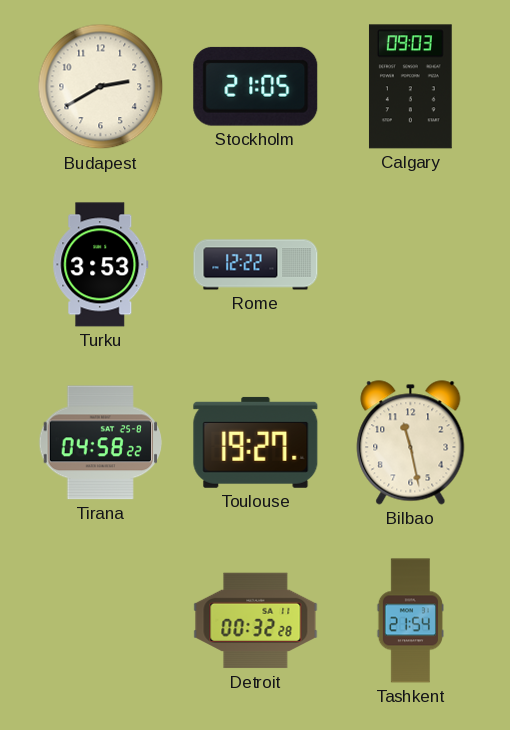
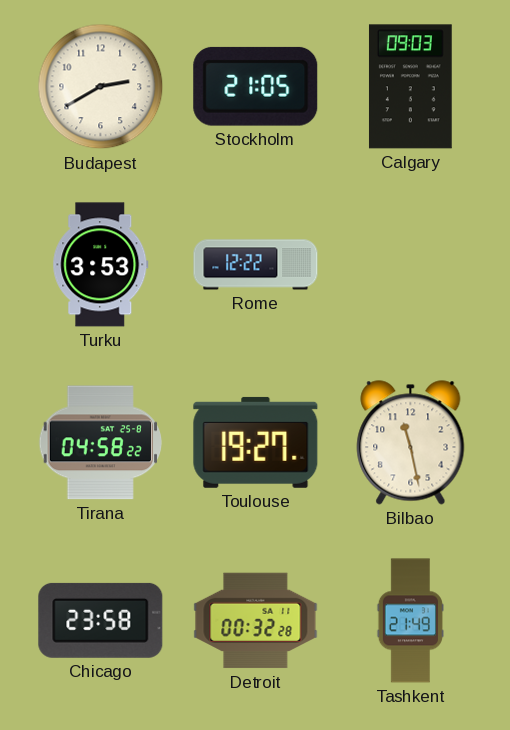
Chicago: none -> 23:58 (101, 620)
Tashkent: 21:54 -> 21:49 (410, 621)
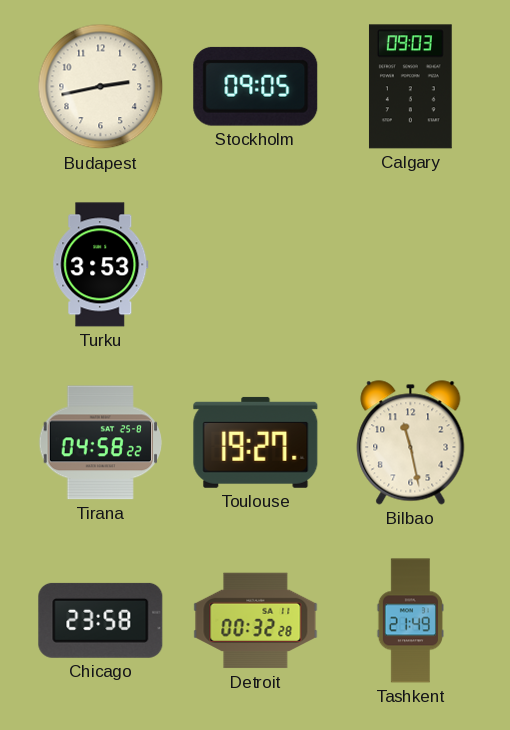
Budapest: 2:40 -> 2:43 (101, 87)
Stockholm: 21:05 -> 09:05 (256, 86)
Rome: 12:22 -> none (256, 265)
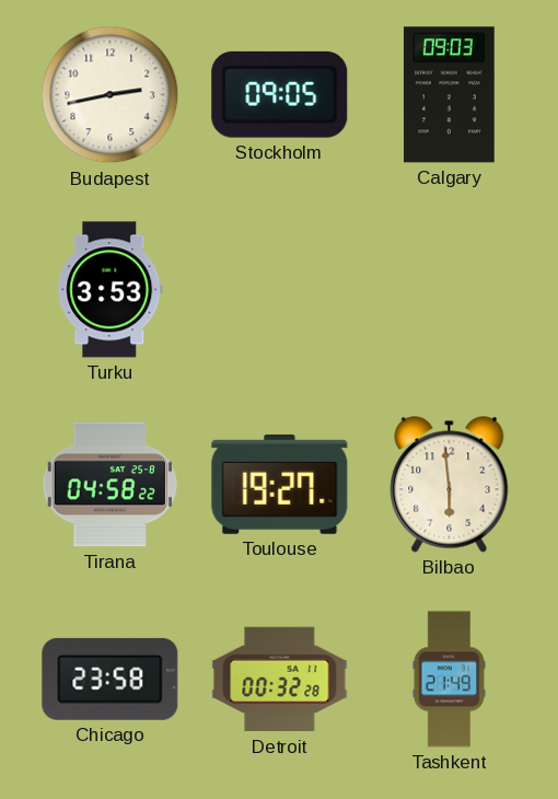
Bilbao: 11:28 -> 5:59 (450, 485)
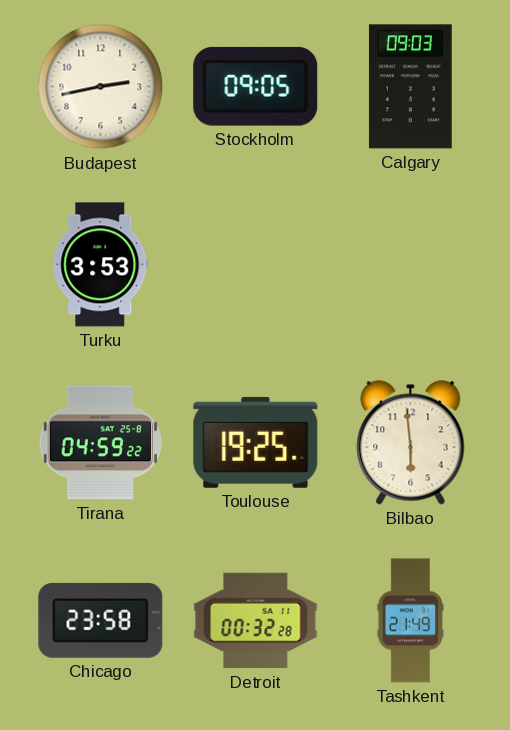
Tirana: 04:58 -> 04:59 (100, 443)
Toulouse: 19:27 -> 19:25 (256, 442)
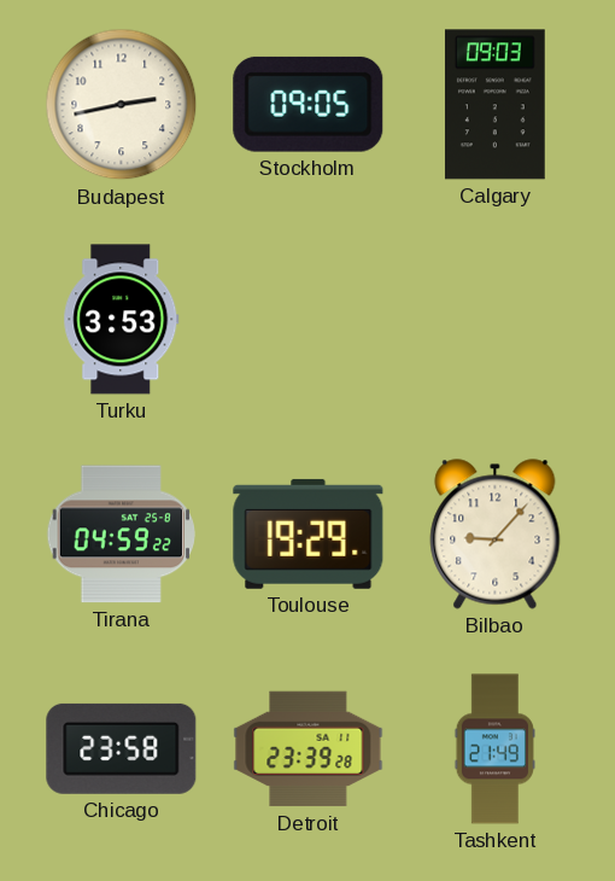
Toulouse: 19:25 -> 19:29 (309, 533)
Bilbao: 5:59 -> 9:07 (496, 535)
Detroit: 00:32 -> 23:39 (309, 749)
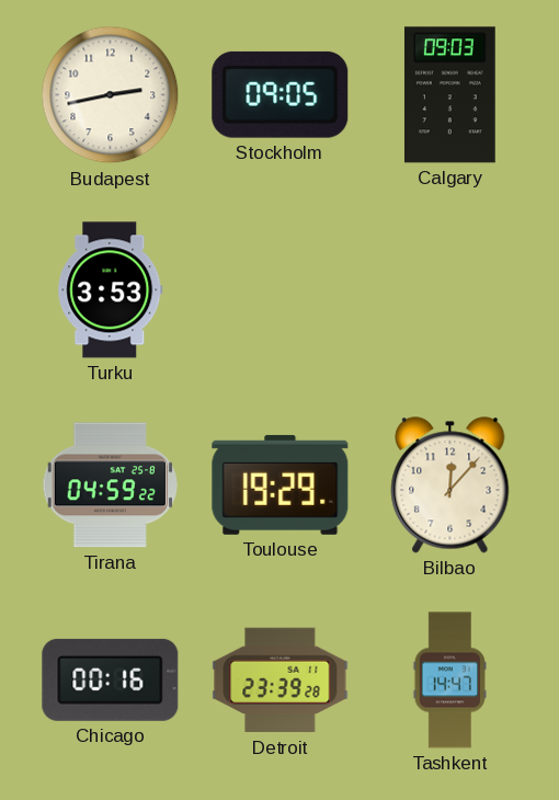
Bilbao: 9:07 -> 12:07 (450, 485)
Chicago: 23:58 -> 00:16 (111, 679)
Tashkent: 21:49 -> 14:47 (449, 681)
